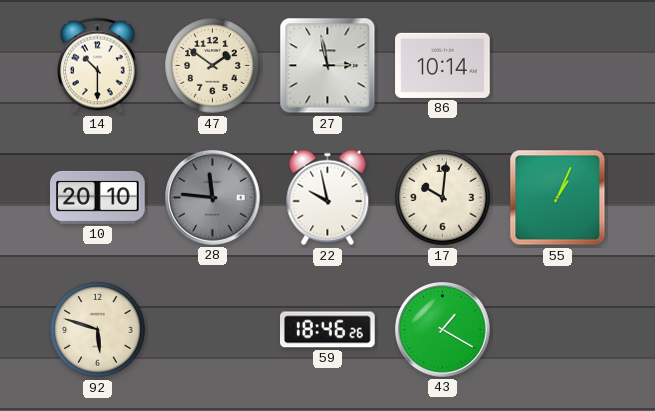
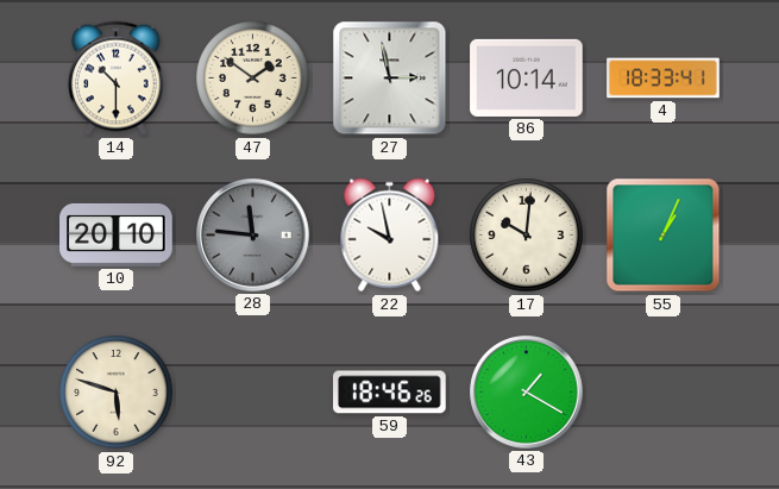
4: none -> 18:33 (664, 79)
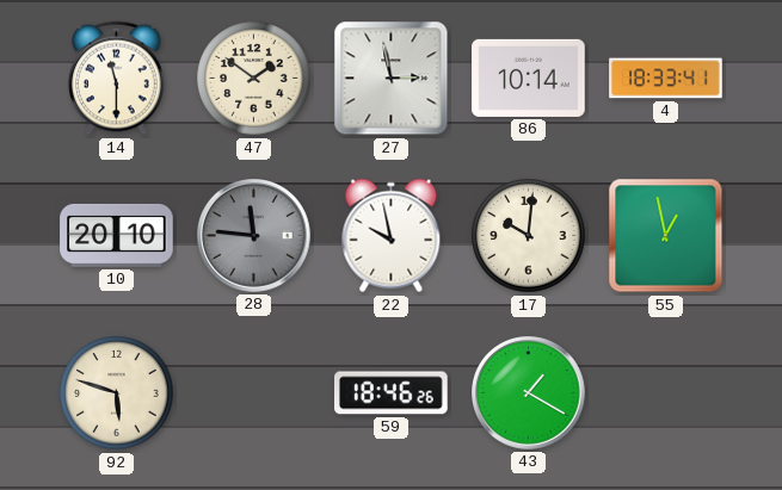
14: 10:30 -> 11:30 (117, 79)
55: 1:04 -> 12:58 (666, 236)
